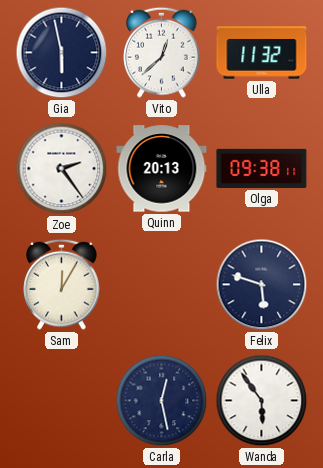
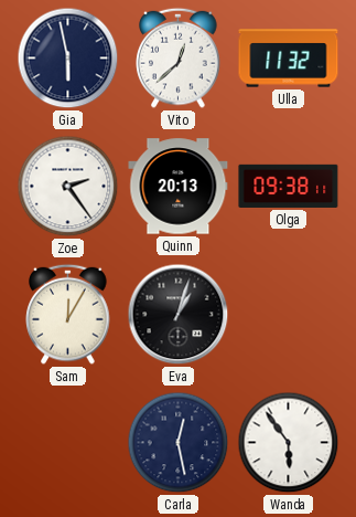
Eva: none -> 1:03 (179, 315)
Felix: 5:48 -> none (262, 285)
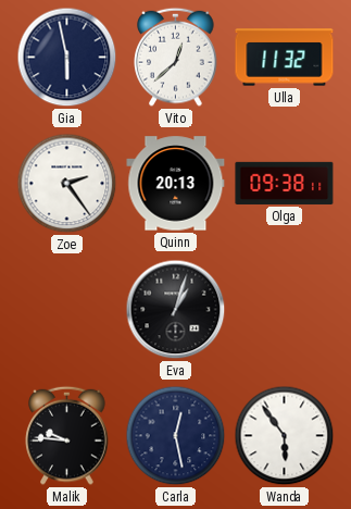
Sam: 12:05 -> none (68, 314)
Malik: none -> 9:46 (67, 435)
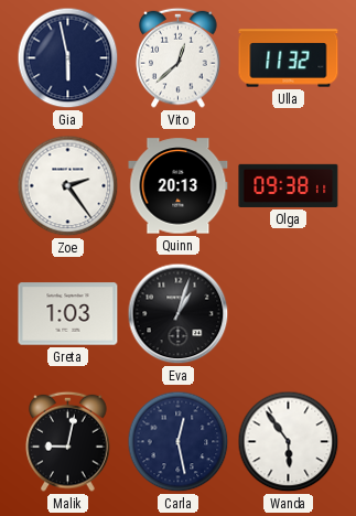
Greta: none -> 1:03 (68, 314)
Malik: 9:46 -> 9:02 (68, 441)
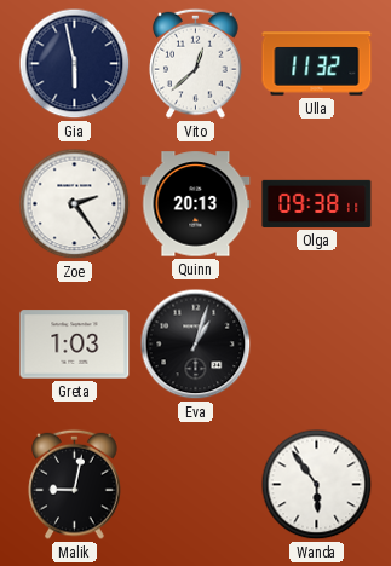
Carla: 12:28 -> none (179, 442)
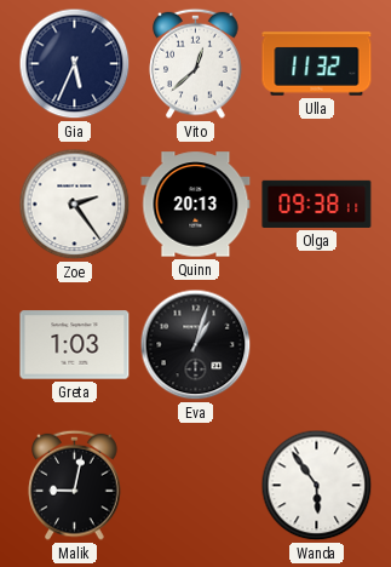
Gia: 5:58 -> 5:34 (75, 64)
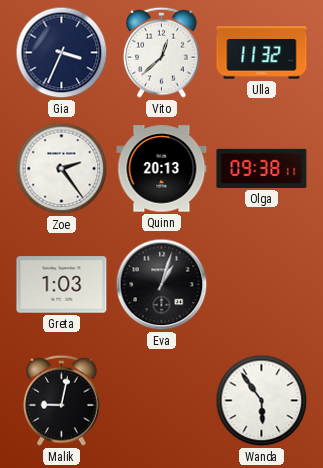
Gia: 5:34 -> 3:34 (62, 53)
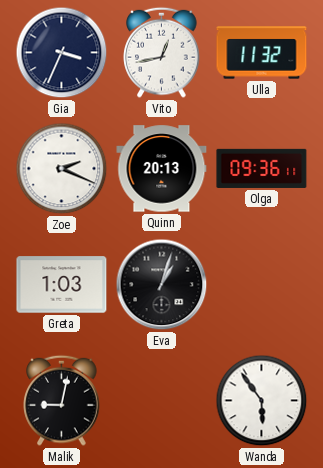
Vito: 12:38 -> 12:43 (162, 52)
Zoe: 2:24 -> 2:19 (62, 169)
Olga: 09:38 -> 09:36 (262, 168)
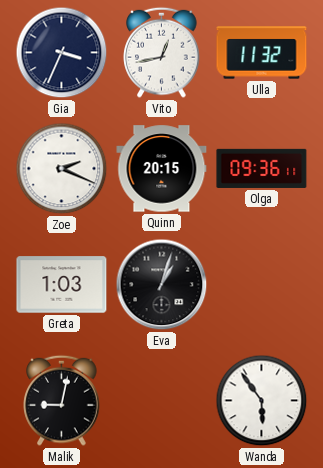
Quinn: 20:13 -> 20:15 (162, 169)
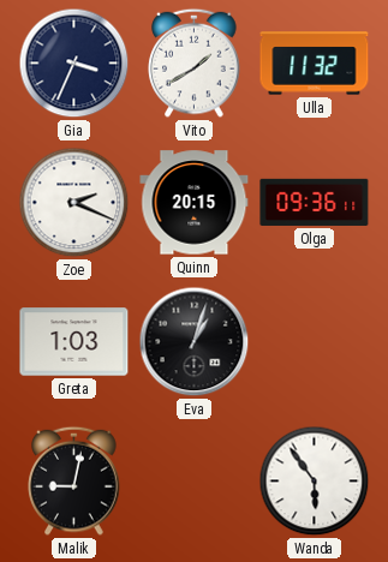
Vito: 12:43 -> 1:40 (195, 62)
